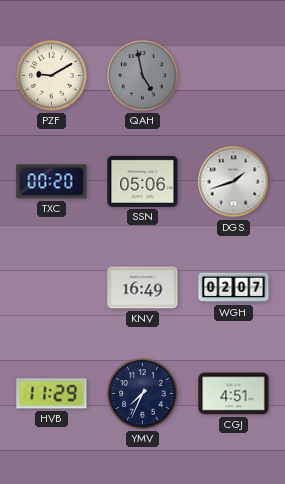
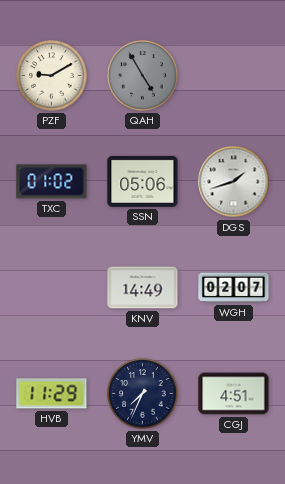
QAH: 4:58 -> 4:55 (143, 76)
TXC: 00:20 -> 01:02 (52, 182)
KNV: 16:49 -> 14:49 (143, 288)
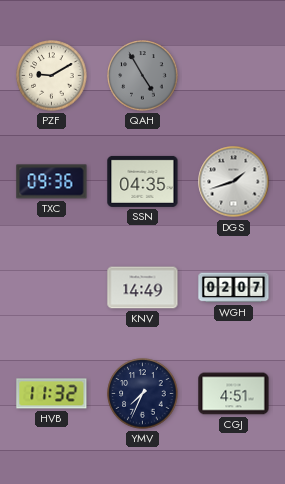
TXC: 01:02 -> 09:36 (52, 182)
SSN: 05:06 -> 04:35 (143, 181)
HVB: 11:29 -> 11:32 (52, 394)
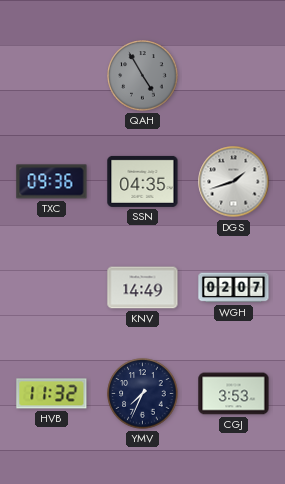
PZF: 9:10 -> none (52, 76)
CGJ: 4:51 -> 3:53 (234, 394)
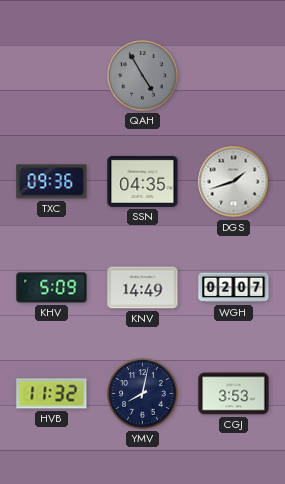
KHV: none -> 5:09 (52, 288)
YMV: 7:34 -> 8:02 (143, 394)
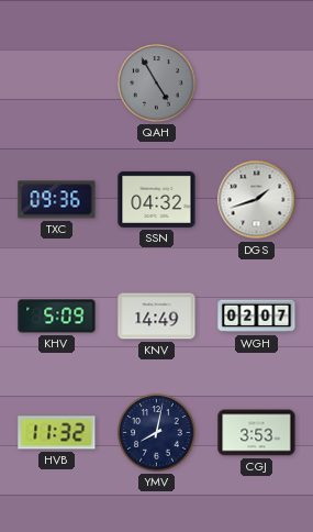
SSN: 04:35 -> 04:32 (157, 199)
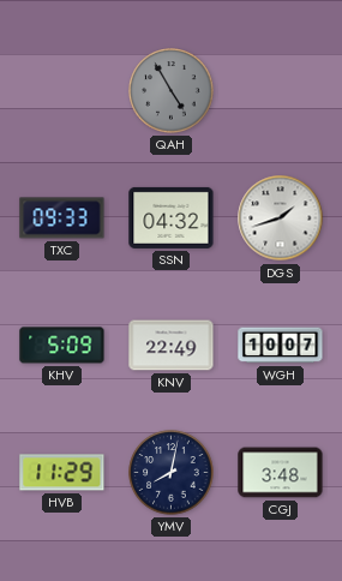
TXC: 09:36 -> 09:33 (62, 218)
KNV: 14:49 -> 22:49 (172, 346)
WGH: 02:07 -> 10:07 (281, 346)
HVB: 11:32 -> 11:29 (62, 473)
CGJ: 3:53 -> 3:48 (281, 473)
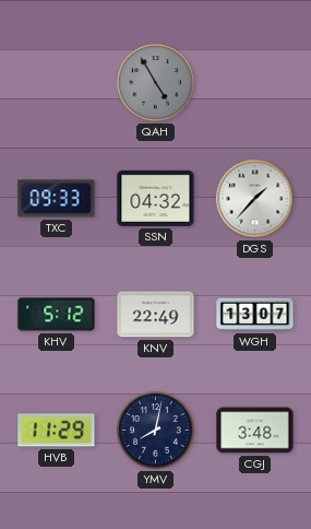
DGS: 1:42 -> 1:37 (255, 199)
KHV: 5:09 -> 5:12 (57, 315)
WGH: 10:07 -> 13:07 (255, 315)
